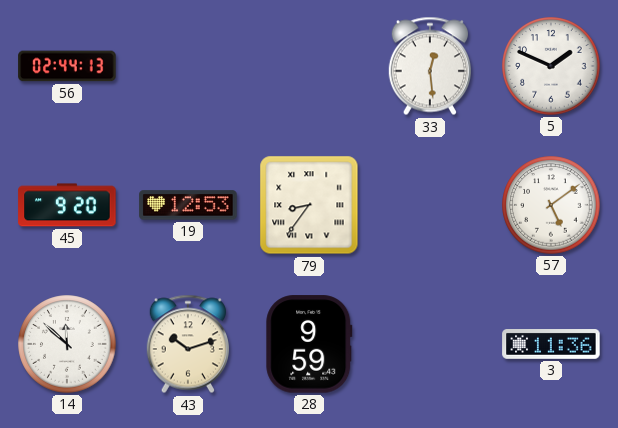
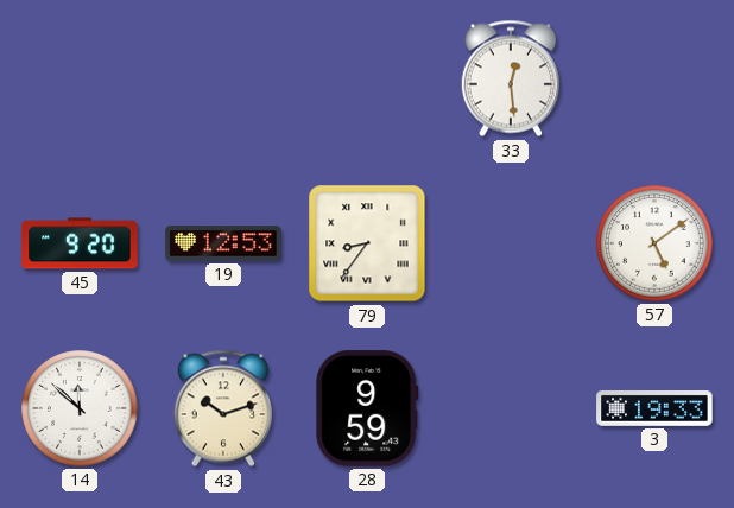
56: 02:44 -> none (67, 66)
5: 1:49 -> none (551, 66)
3: 11:36 -> 19:33 (654, 409)
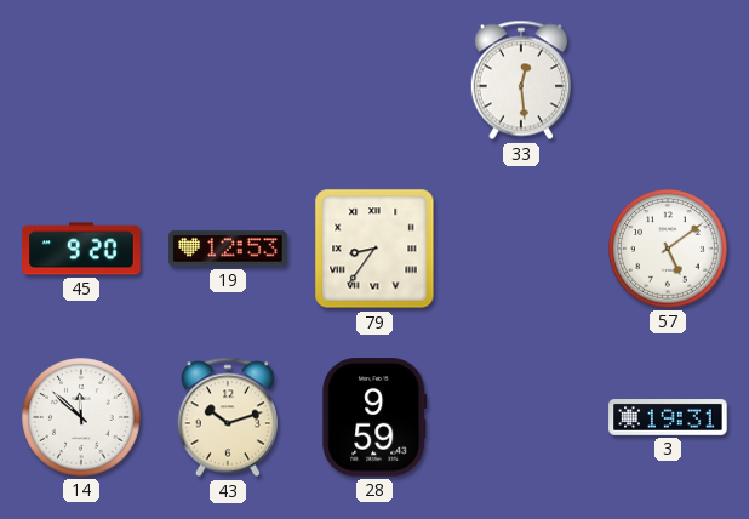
3: 19:33 -> 19:31 (668, 418)
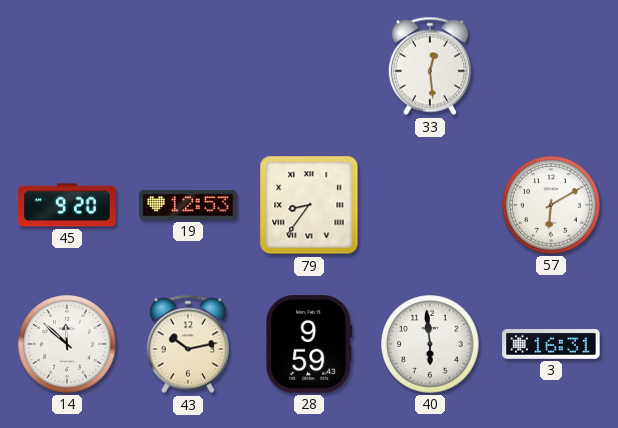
57: 5:09 -> 6:10 (551, 205)
43: 10:12 -> 10:13 (188, 344)
40: none -> 5:59 (430, 344)
3: 19:31 -> 16:31 (551, 345)
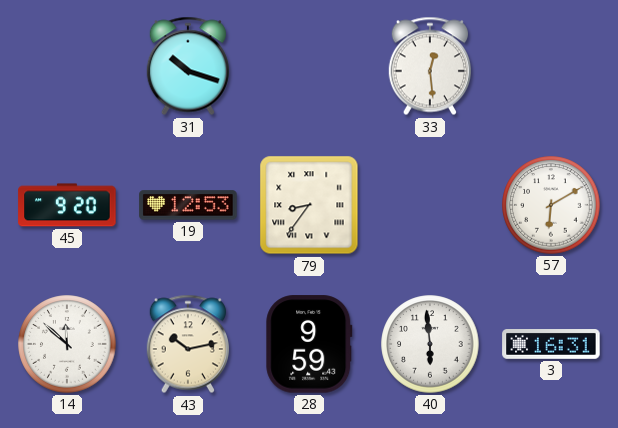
31: none -> 10:18 (188, 66)
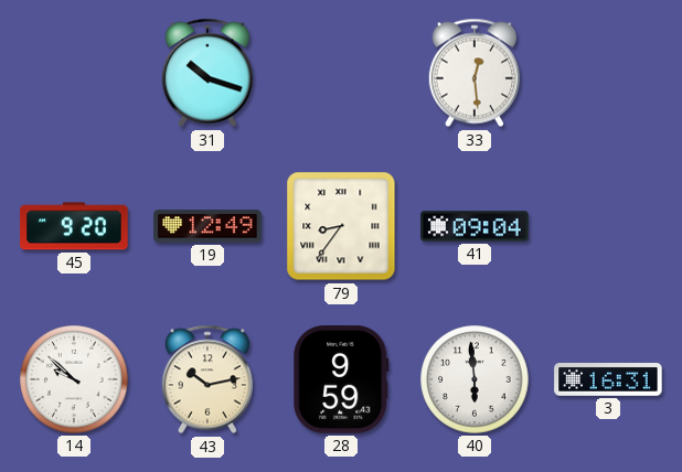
19: 12:53 -> 12:49 (207, 226)
41: none -> 09:04 (475, 226)
57: 6:10 -> none (551, 205)
14: 11:52 -> 9:52 (74, 379)
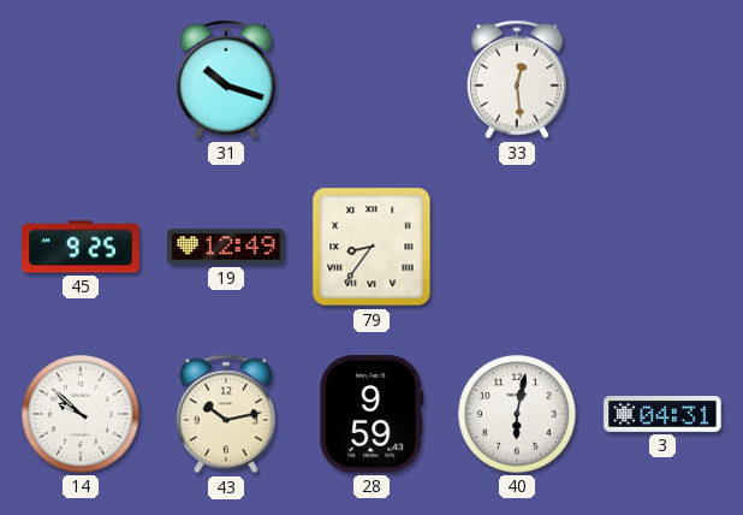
45: 9:20 -> 9:25 (81, 247)
41: 09:04 -> none (475, 226)
40: 5:59 -> 6:02 (517, 414)
3: 16:31 -> 04:31 (662, 415)
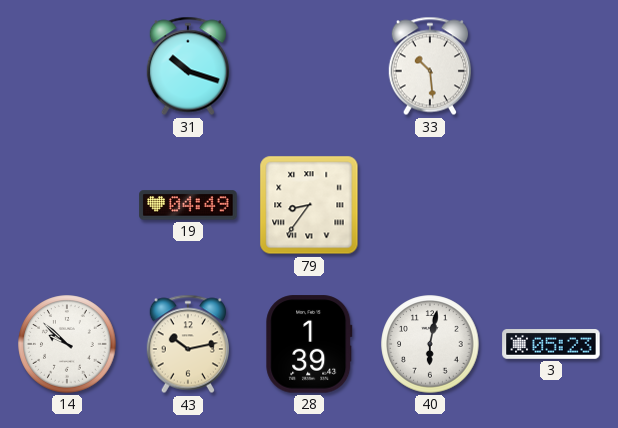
33: 12:29 -> 10:29 (430, 66)
45: 9:25 -> none (81, 247)
19: 12:49 -> 04:49 (188, 205)
28: 9:59 -> 1:39 (309, 344)
3: 04:31 -> 05:23 (551, 345)
